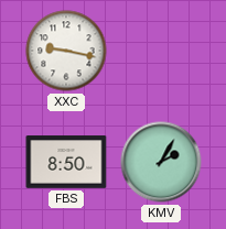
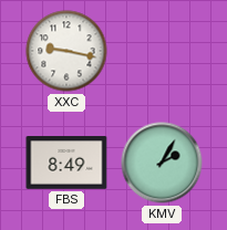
FBS: 8:50 -> 8:49 (66, 163)
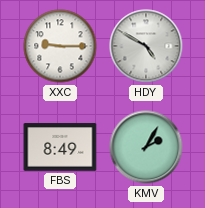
XXC: 9:17 -> 9:15 (60, 46)
HDY: none -> 4:50 (146, 46)
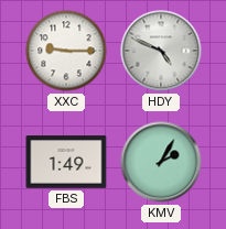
HDY: 4:50 -> 4:49 (161, 51)
FBS: 8:49 -> 1:49 (66, 162)
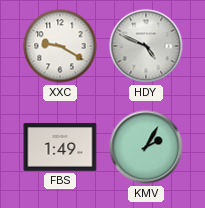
XXC: 9:15 -> 9:20 (60, 46)
